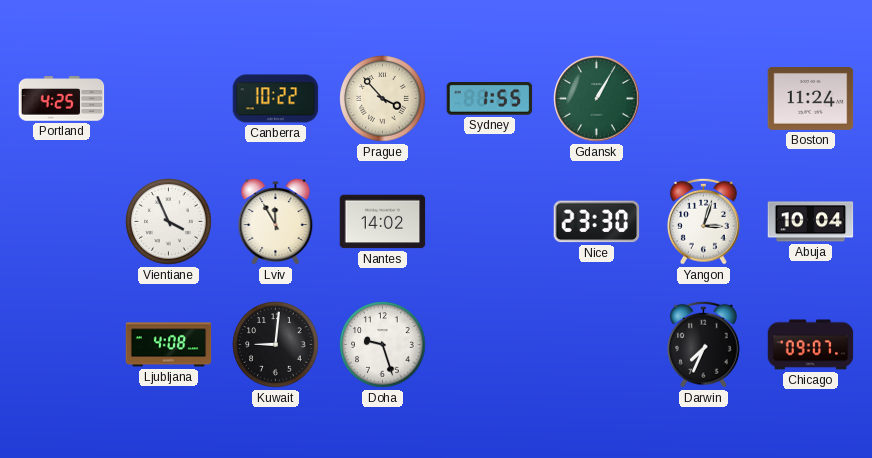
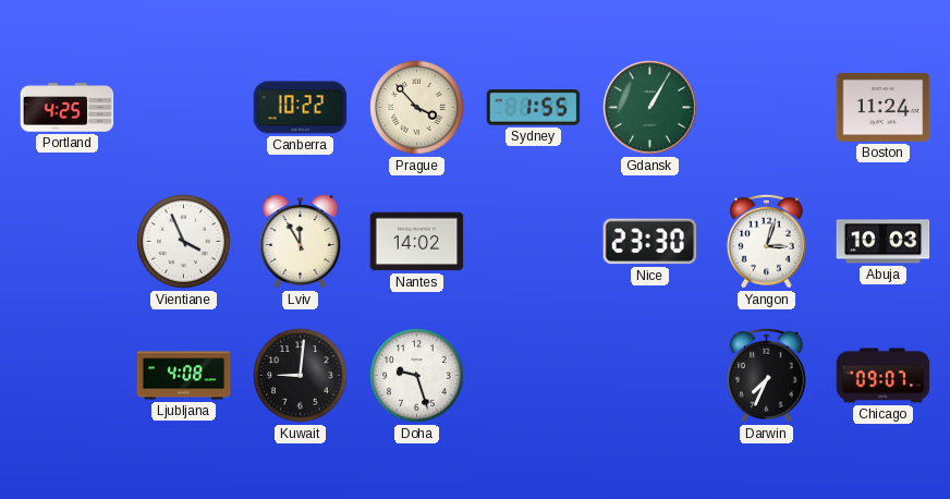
Abuja: 10:04 -> 10:03 (884, 242)
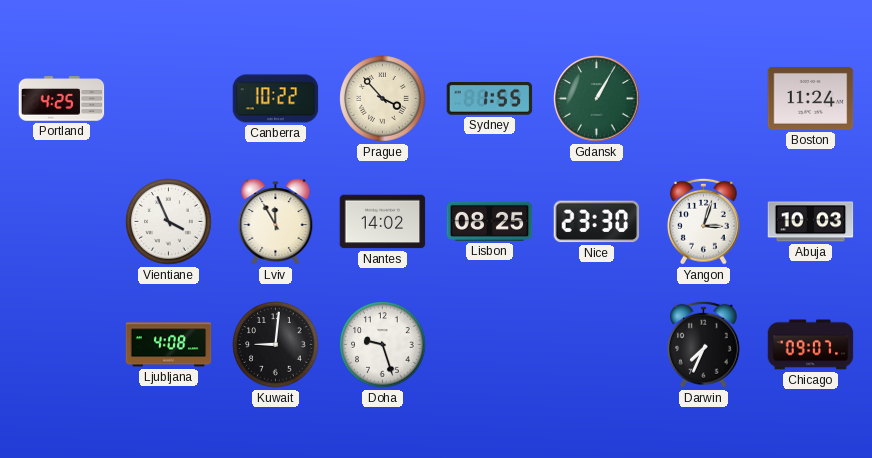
Lisbon: none -> 08:25 (490, 221)
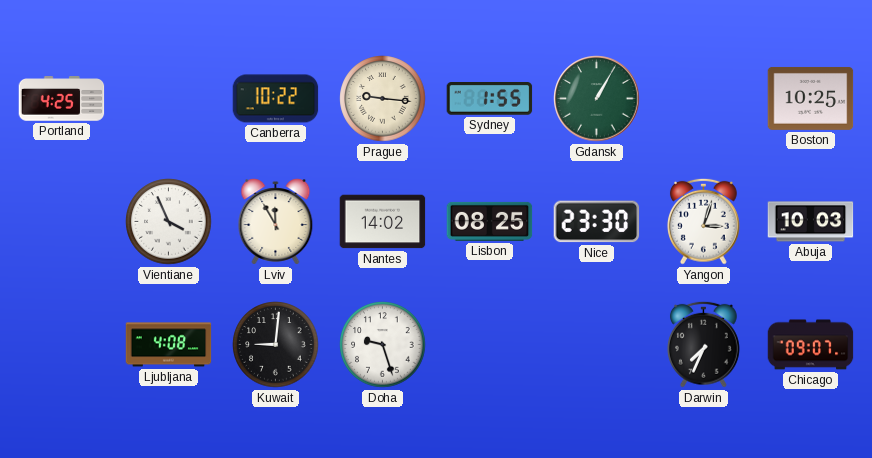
Prague: 3:53 -> 9:16 (383, 99)
Boston: 11:24 -> 10:25 (811, 98)
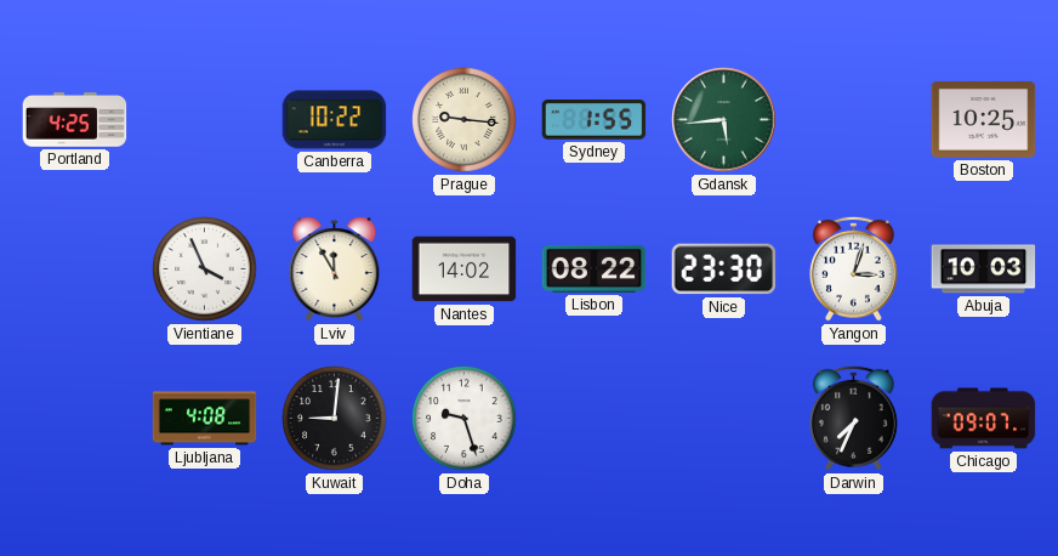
Gdansk: 1:05 -> 5:44 (724, 120)
Lisbon: 08:25 -> 08:22 (595, 268)
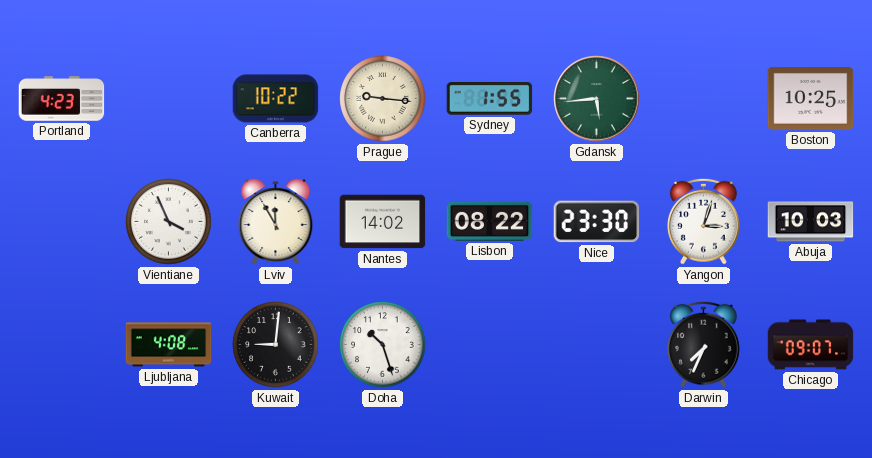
Portland: 4:25 -> 4:23 (62, 99)
Doha: 9:27 -> 10:27 (383, 345)
